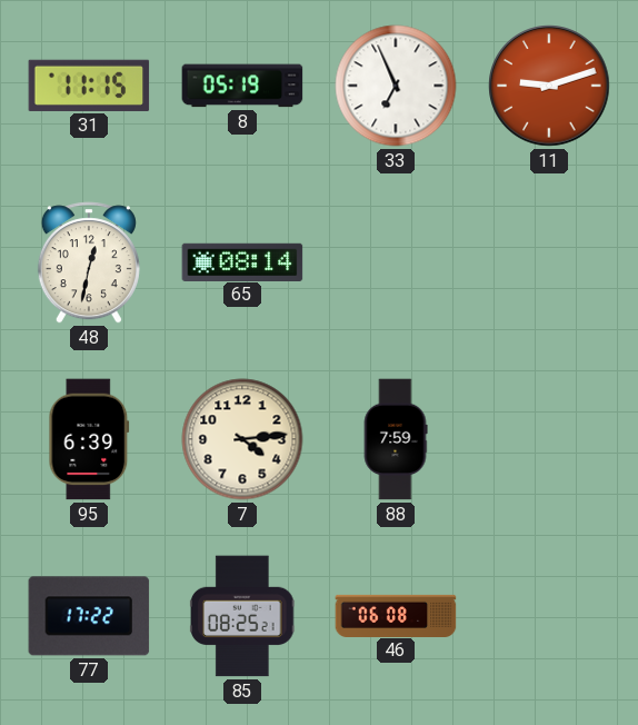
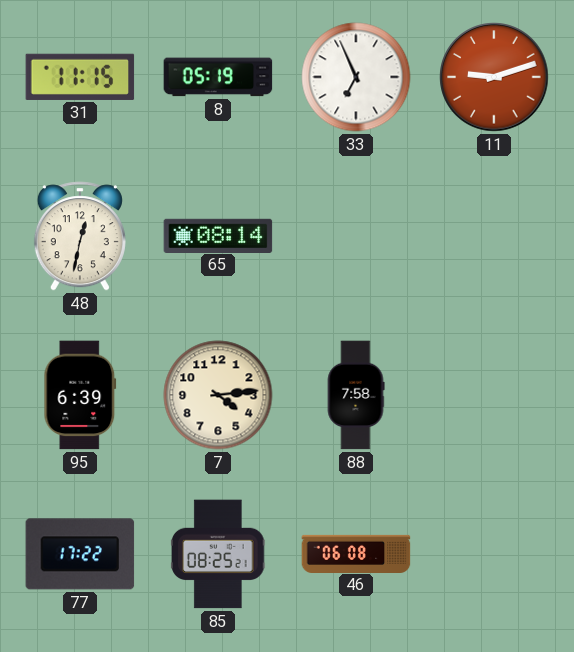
88: 7:59 -> 7:58 (356, 395)
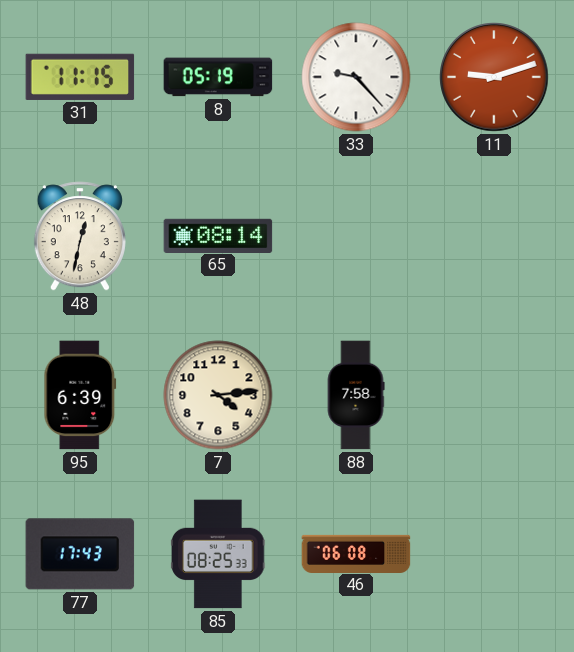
33: 6:56 -> 9:23 (356, 77)
77: 17:22 -> 17:43 (80, 554)
85: 08:25:21 -> 08:25:33 (218, 554)
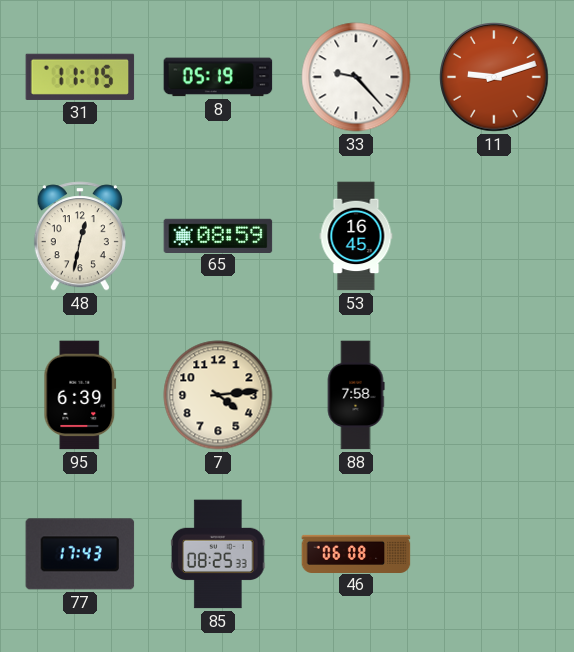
65: 08:14 -> 08:59 (218, 235)
53: none -> 16:45 (356, 236)
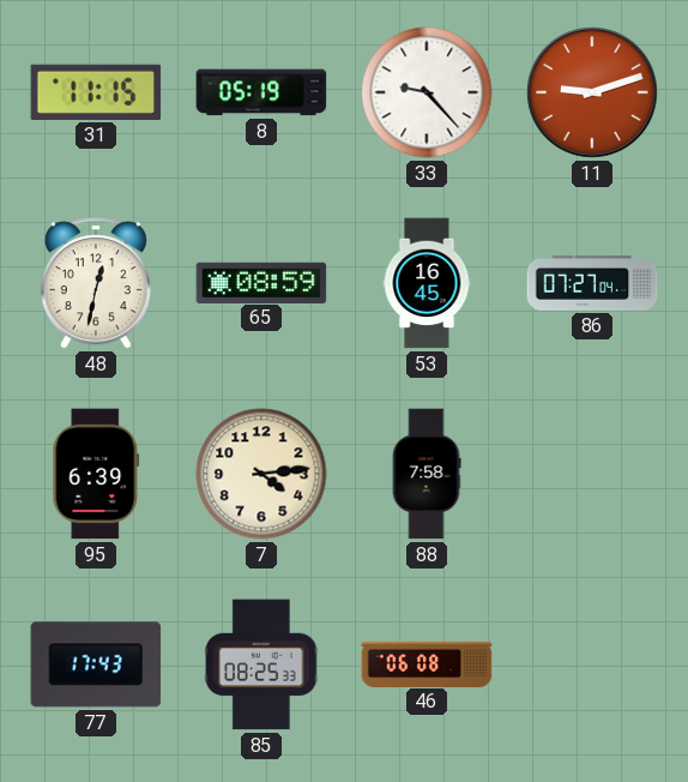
86: none -> 07:27 (592, 283)
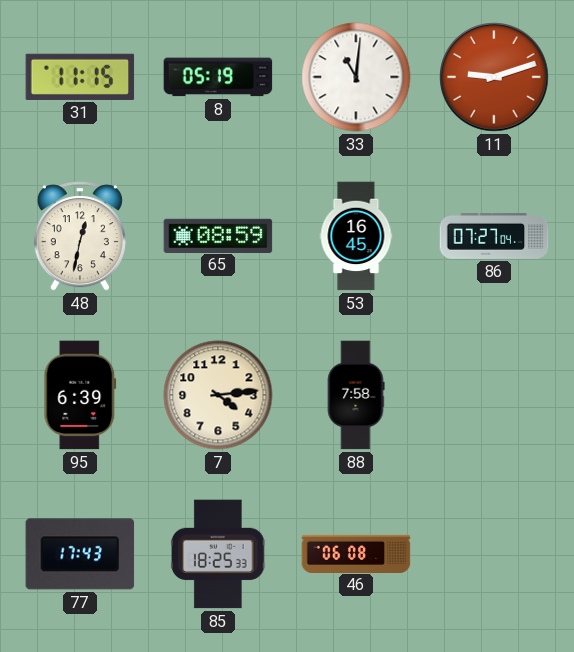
33: 9:23 -> 11:01 (356, 77)
85: 08:25 -> 18:25 (218, 554)
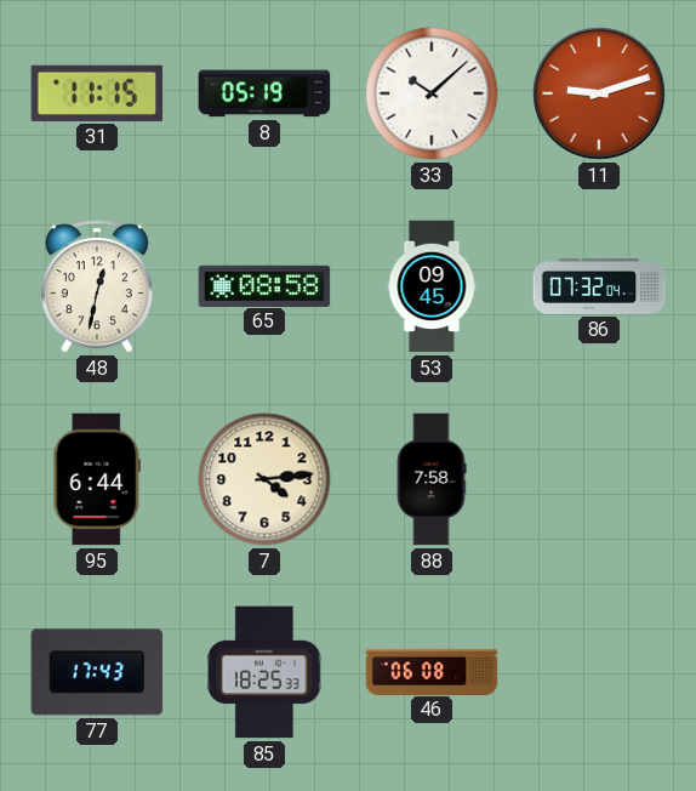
33: 11:01 -> 10:08 (432, 93)
65: 08:59 -> 08:58 (264, 285)
53: 16:45 -> 09:45 (432, 286)
86: 07:27 -> 07:32 (599, 286)
95: 6:39 -> 6:44 (97, 479)
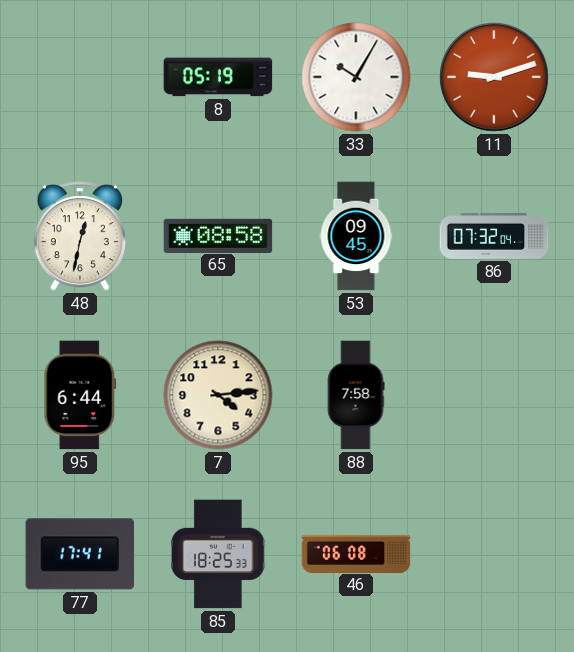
31: 11:15 -> none (97, 93)
33: 10:08 -> 10:05 (356, 77)
77: 17:43 -> 17:41 (80, 554)
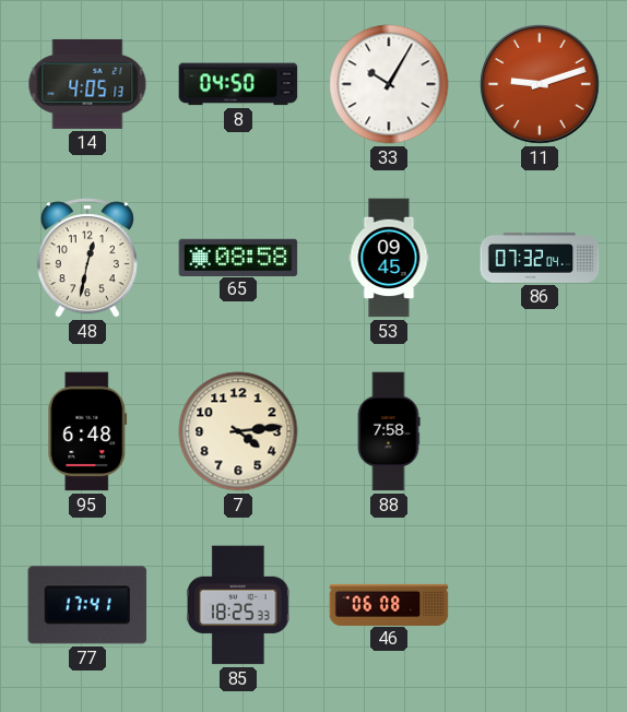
14: none -> 4:05 (87, 84)
8: 05:19 -> 04:50 (238, 84)
95: 6:44 -> 6:48 (87, 431)
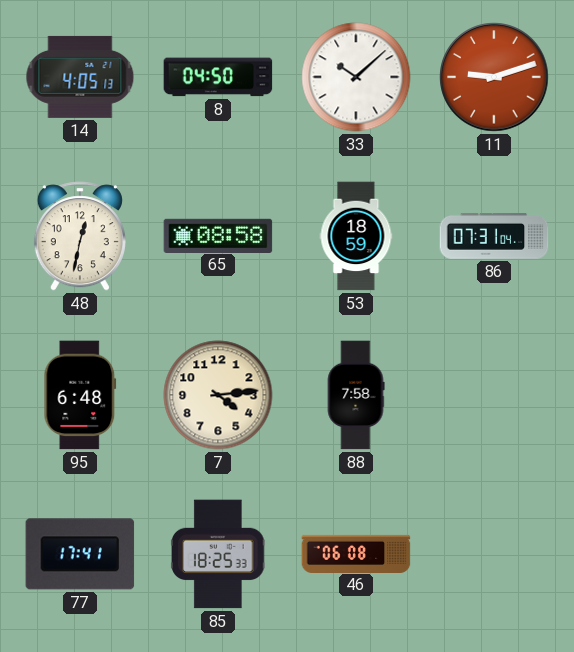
33: 10:05 -> 10:08 (356, 77)
53: 09:45 -> 18:59 (356, 236)
86: 07:32 -> 07:31 (494, 236)
